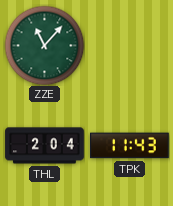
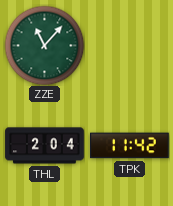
TPK: 11:43 -> 11:42 (130, 146)
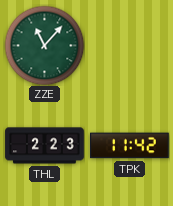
THL: 2:04 -> 2:23 (45, 146)
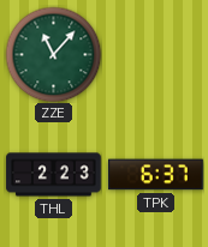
TPK: 11:42 -> 6:37 (156, 175)
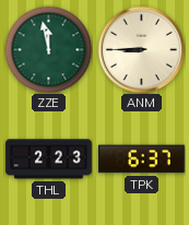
ZZE: 11:07 -> 11:58 (48, 49)
ANM: none -> 8:45 (141, 49)
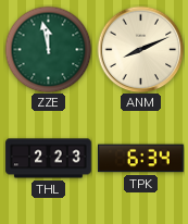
ANM: 8:45 -> 8:11 (140, 49)
TPK: 6:37 -> 6:34 (141, 159)
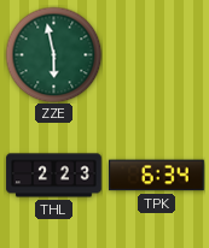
ZZE: 11:58 -> 5:58 (53, 54)
ANM: 8:11 -> none (140, 49)
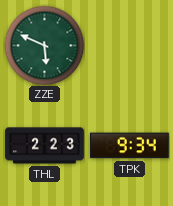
ZZE: 5:58 -> 5:49 (44, 45)
TPK: 6:34 -> 9:34 (130, 146)
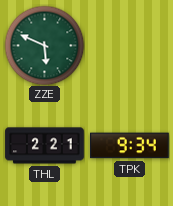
THL: 2:23 -> 2:21 (45, 146)
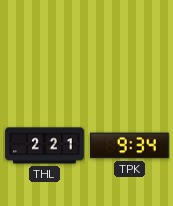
ZZE: 5:49 -> none (44, 45)
